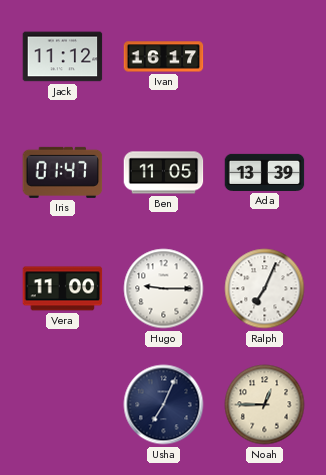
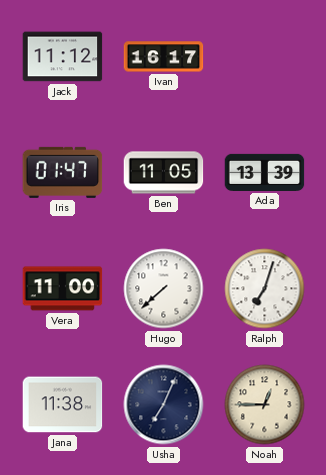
Hugo: 9:15 -> 7:38 (164, 289)
Ralph: 7:04 -> 7:03 (265, 289)
Jana: none -> 11:38 (63, 405)
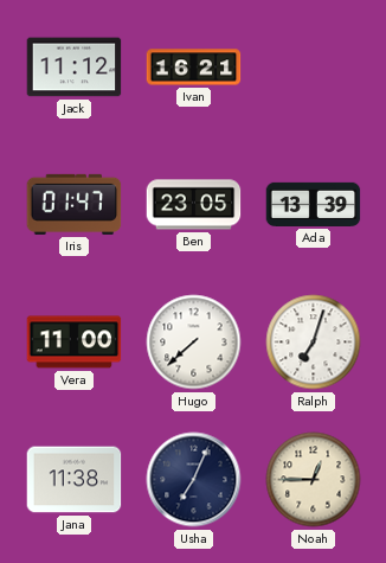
Ivan: 16:17 -> 16:21 (194, 68)
Ben: 11:05 -> 23:05 (194, 205)
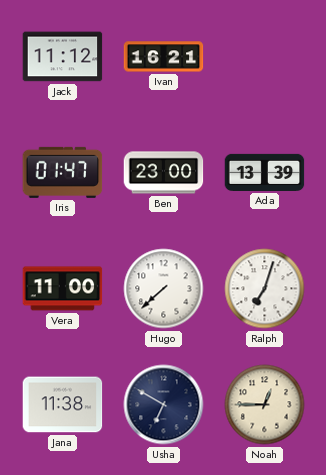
Ben: 23:05 -> 23:00 (164, 173)
Usha: 7:04 -> 6:50 (164, 405)
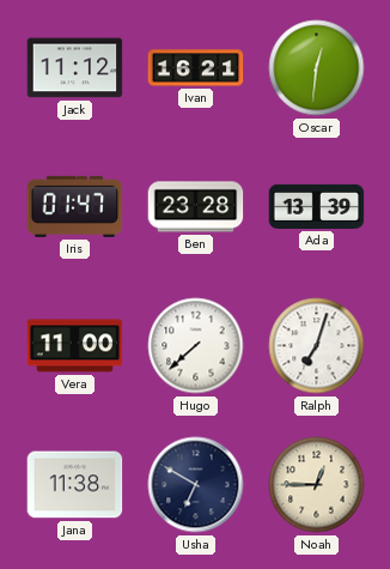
Oscar: none -> 12:31 (317, 68)
Ben: 23:00 -> 23:28 (196, 207)
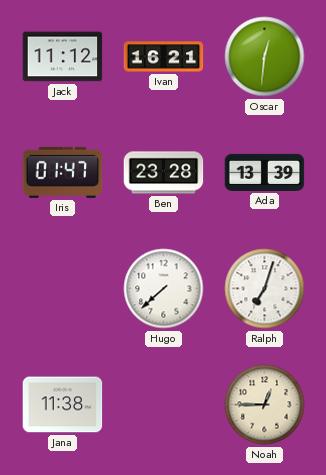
Vera: 11:00 -> none (75, 346)
Usha: 6:50 -> none (196, 485)
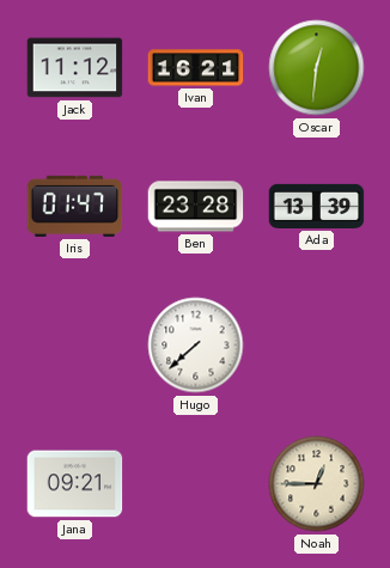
Ralph: 7:03 -> none (265, 289)
Jana: 11:38 -> 09:21 (75, 484)
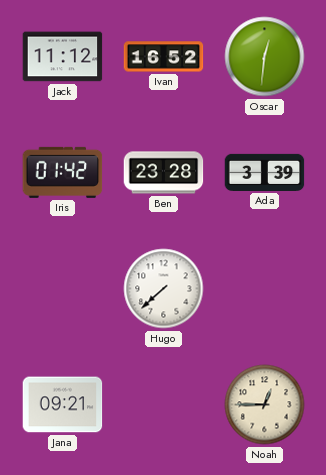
Ivan: 16:21 -> 16:52 (164, 57)
Iris: 01:47 -> 01:42 (63, 172)
Ada: 13:39 -> 3:39 (265, 172)
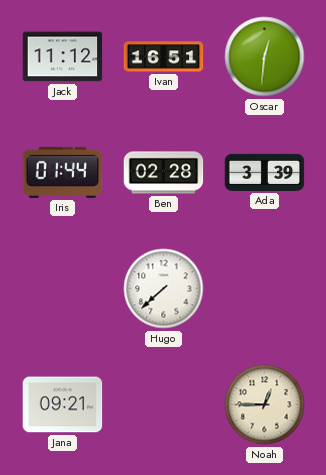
Ivan: 16:52 -> 16:51 (164, 57)
Iris: 01:42 -> 01:44 (63, 172)
Ben: 23:28 -> 02:28 (164, 173)
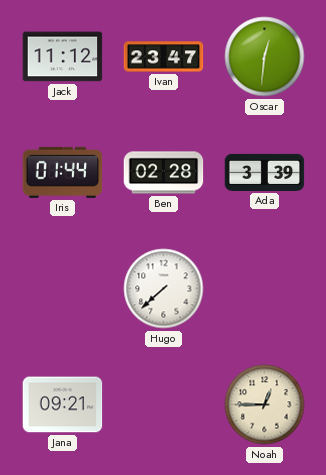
Ivan: 16:51 -> 23:47 (164, 57)
